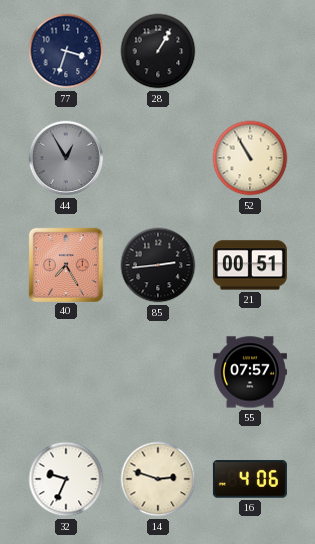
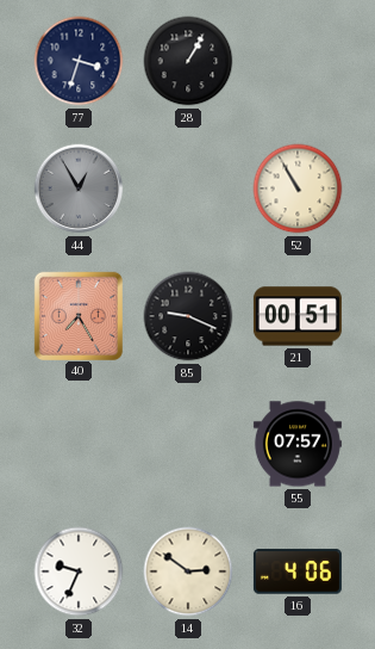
85: 2:44 -> 9:19 (188, 316)
14: 2:48 -> 2:51 (188, 571)
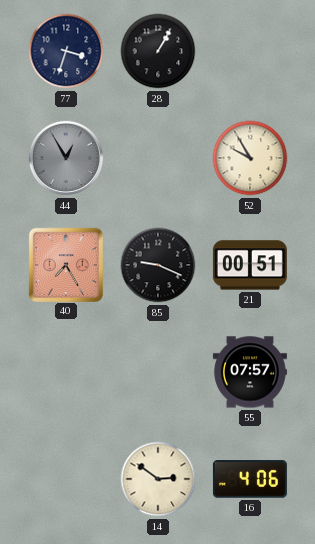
52: 10:55 -> 9:55 (250, 158)
32: 9:34 -> none (79, 571)
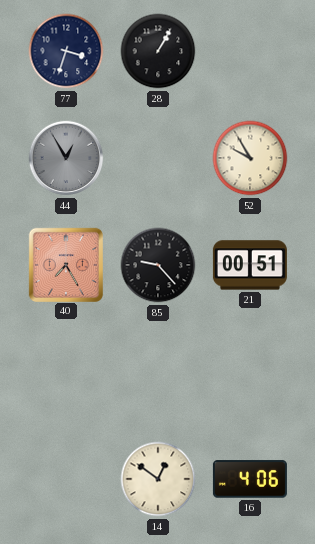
85: 9:19 -> 9:23 (158, 265)
55: 07:57 -> none (250, 372)
14: 2:51 -> 12:51 (158, 479)
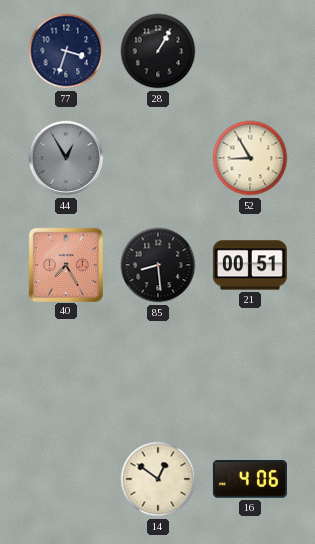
52: 9:55 -> 8:55 (250, 158)
85: 9:23 -> 8:29 (158, 265)
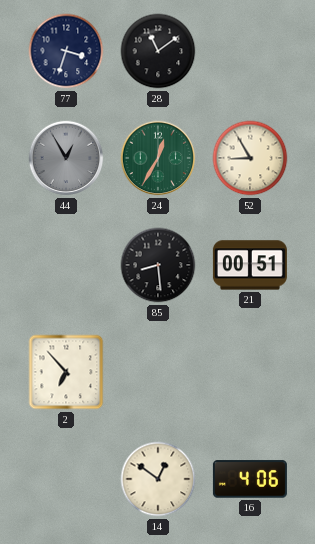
28: 1:05 -> 11:09 (158, 51)
24: none -> 12:35 (158, 158)
40: 7:25 -> none (65, 264)
2: none -> 6:53 (66, 372)
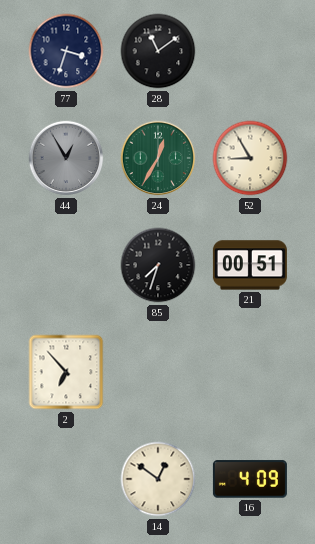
85: 8:29 -> 7:33 (158, 265)
16: 4:06 -> 4:09 (250, 479)
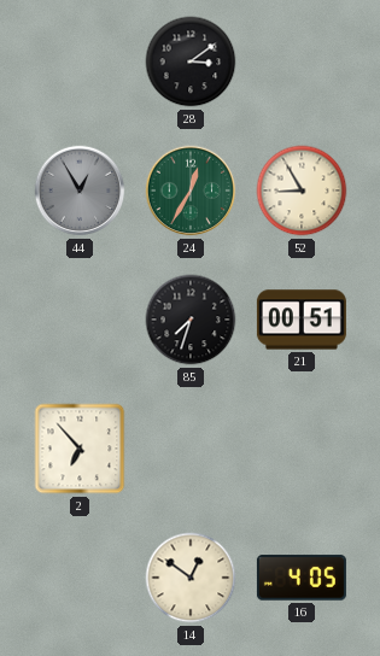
77: 3:33 -> none (66, 51)
28: 11:09 -> 3:09 (191, 61)
16: 4:09 -> 4:05 (302, 578)
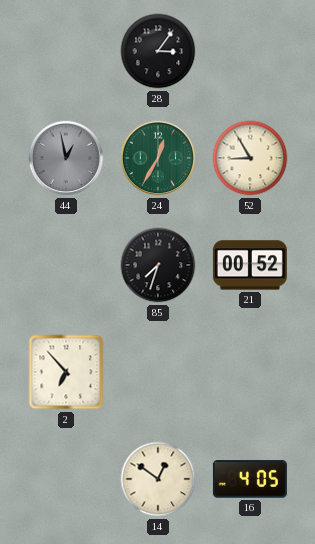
28: 3:09 -> 3:06 (158, 51)
44: 12:55 -> 12:58 (66, 158)
21: 00:51 -> 00:52 (250, 265)
